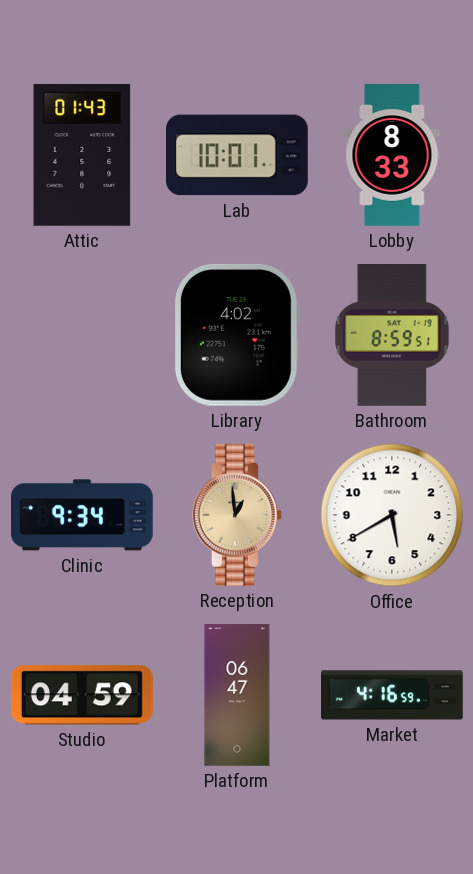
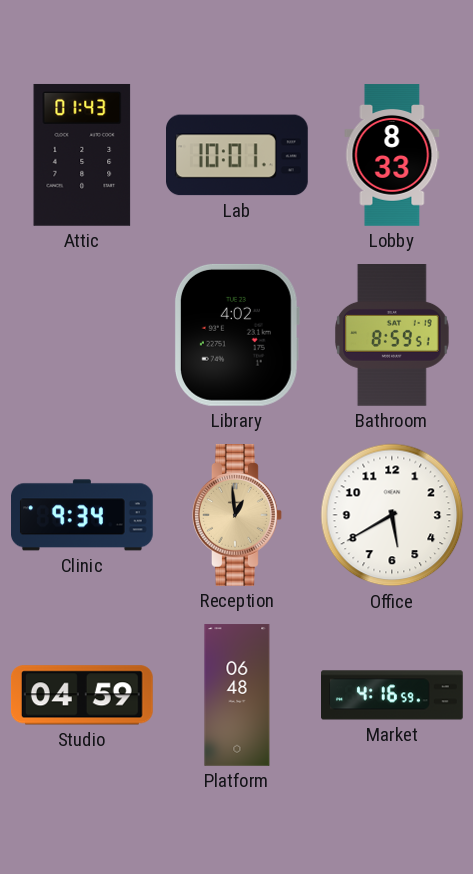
Platform: 06:47 -> 06:48 (237, 695)
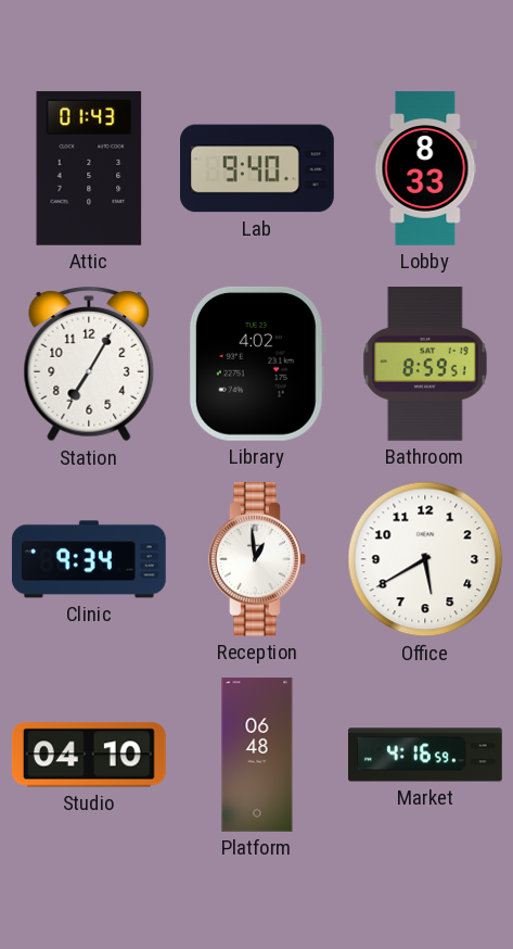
Lab: 10:01 -> 9:40 (258, 168)
Station: none -> 7:05 (89, 364)
Reception dial: champagne -> white (258, 560)
Studio: 04:59 -> 04:10 (89, 755)
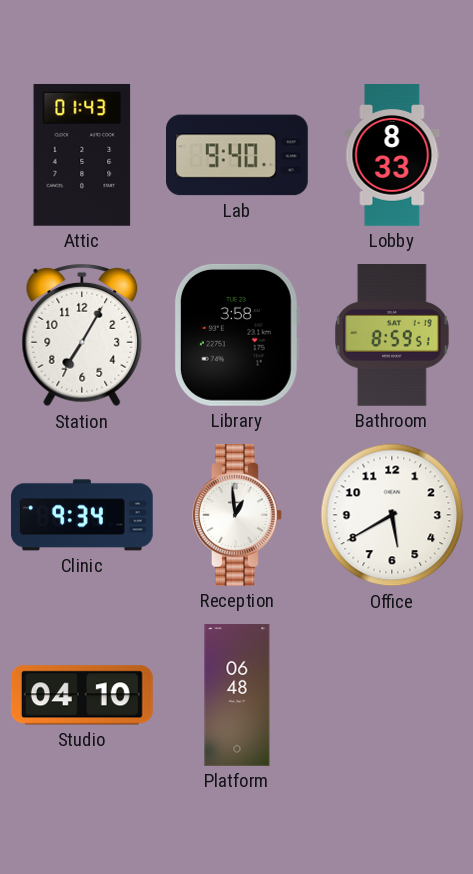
Library: 4:02 -> 3:58 (237, 335)
Market: 4:16 -> none (426, 755)
